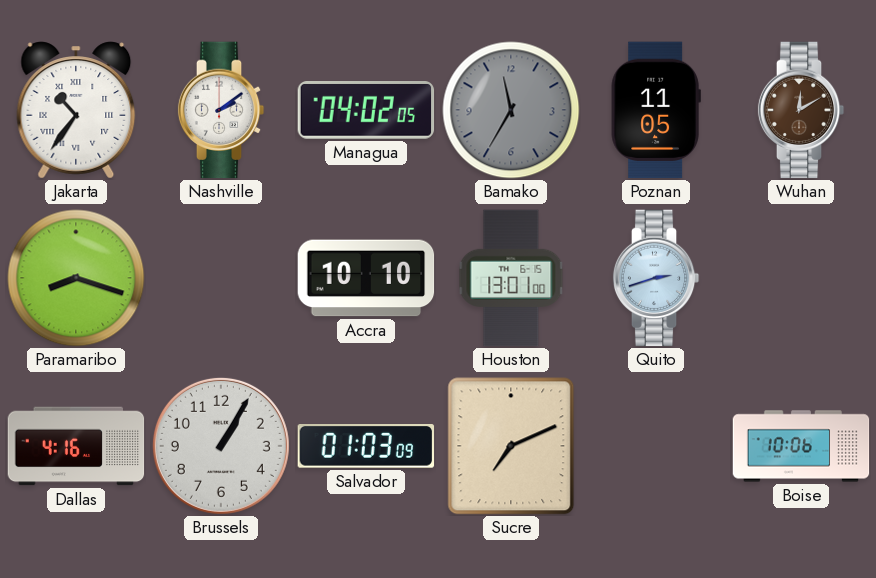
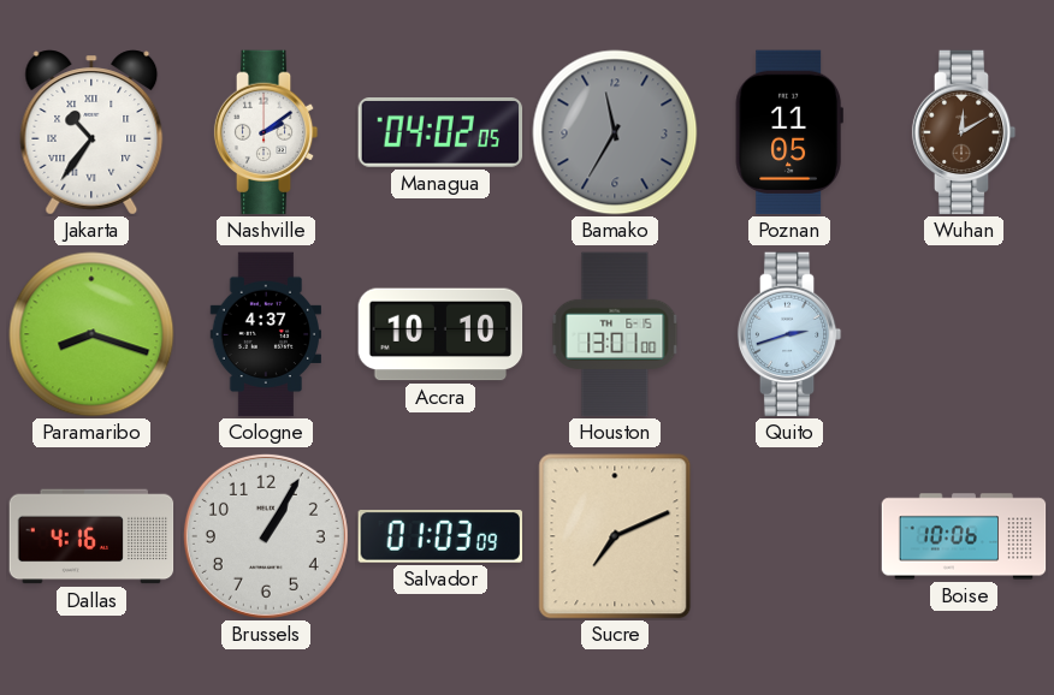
Cologne: none -> 4:37 (265, 334)
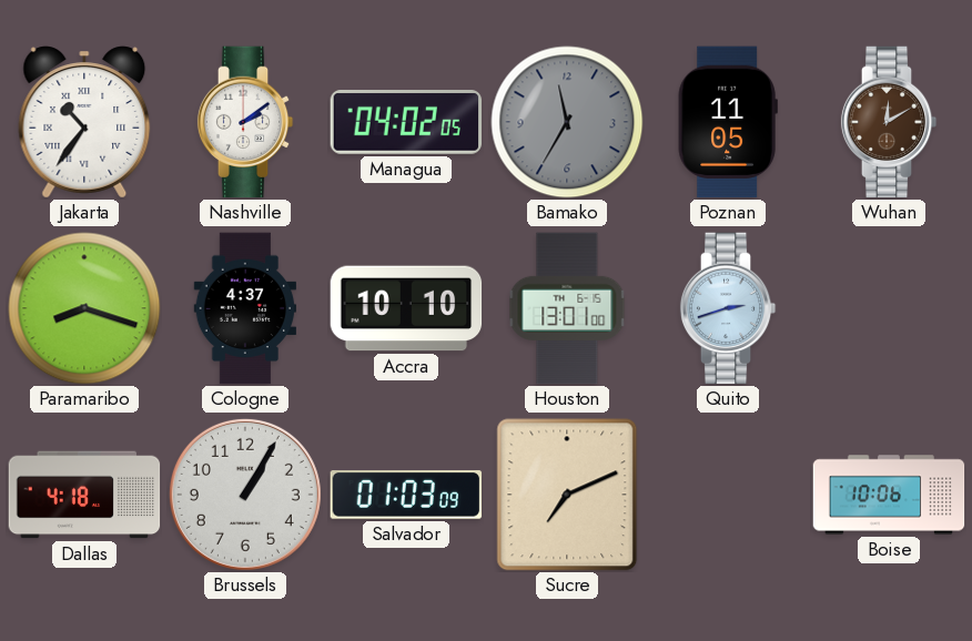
Dallas: 4:16 -> 4:18 (84, 495)
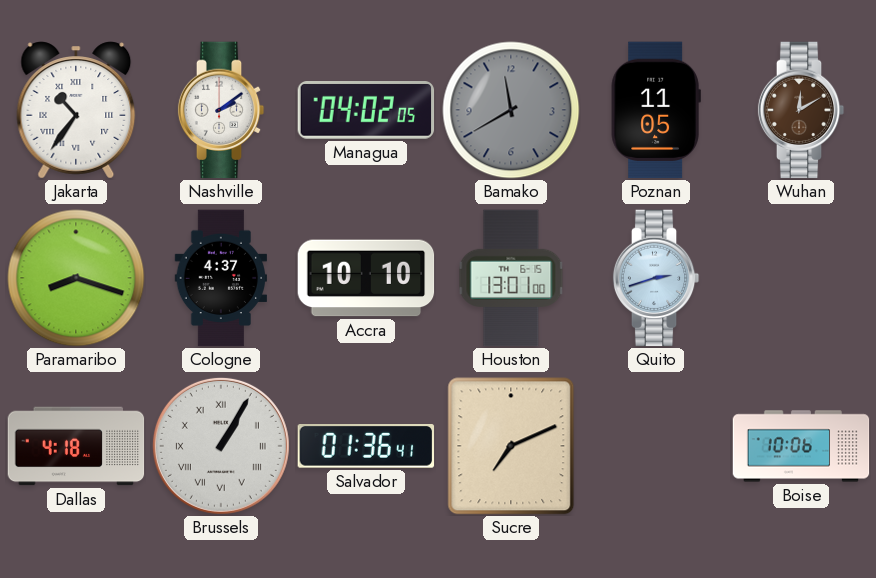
Bamako: 11:35 -> 11:40 (511, 110)
Brussels numerals: Arabic -> Roman (221, 446)
Salvador: 01:03 -> 01:36 (366, 447)
